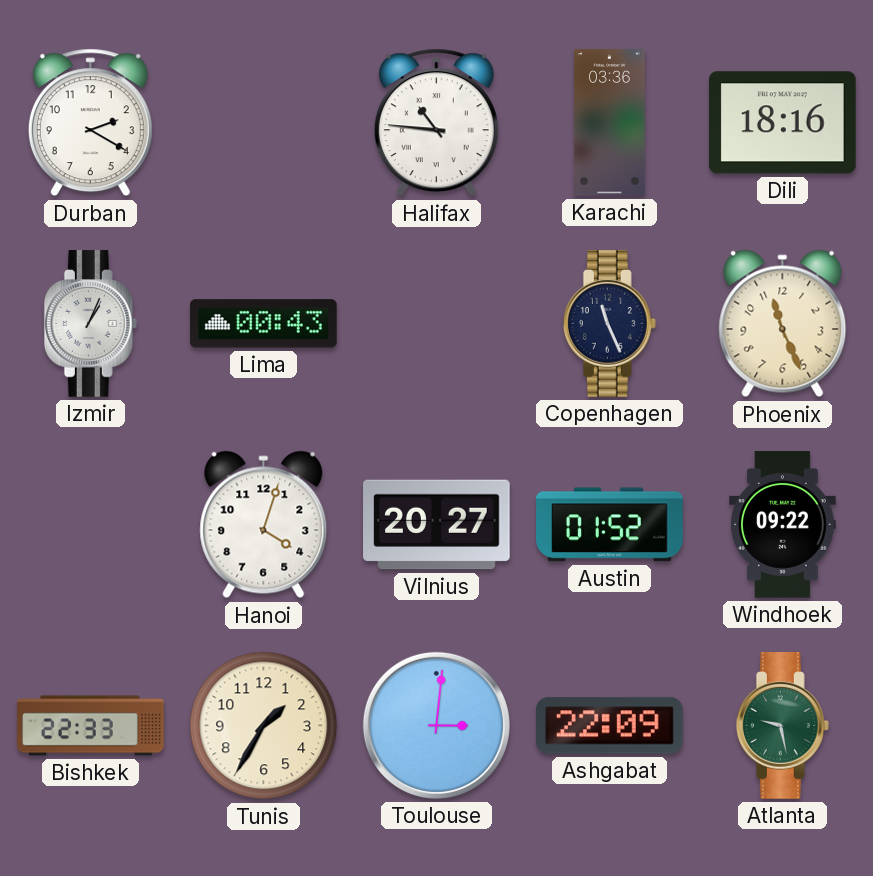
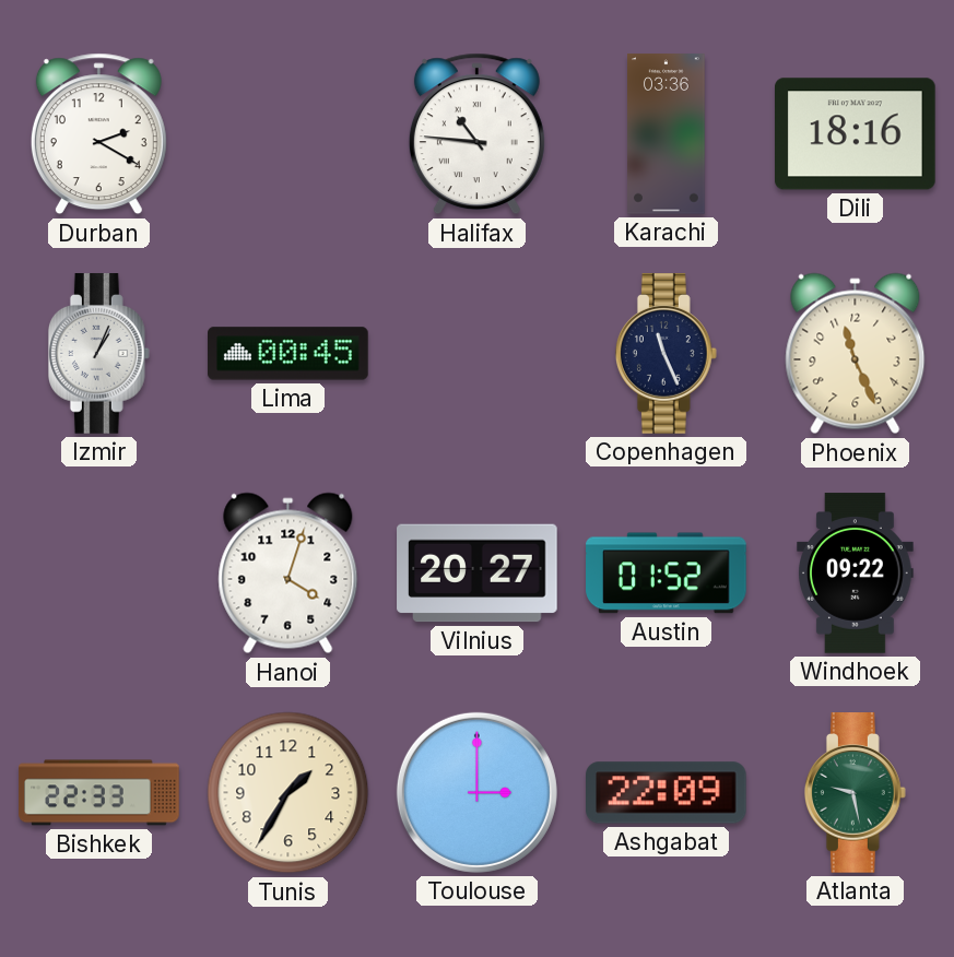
Lima: 00:43 -> 00:45 (288, 354)
Toulouse: 3:01 -> 3:00 (476, 792)
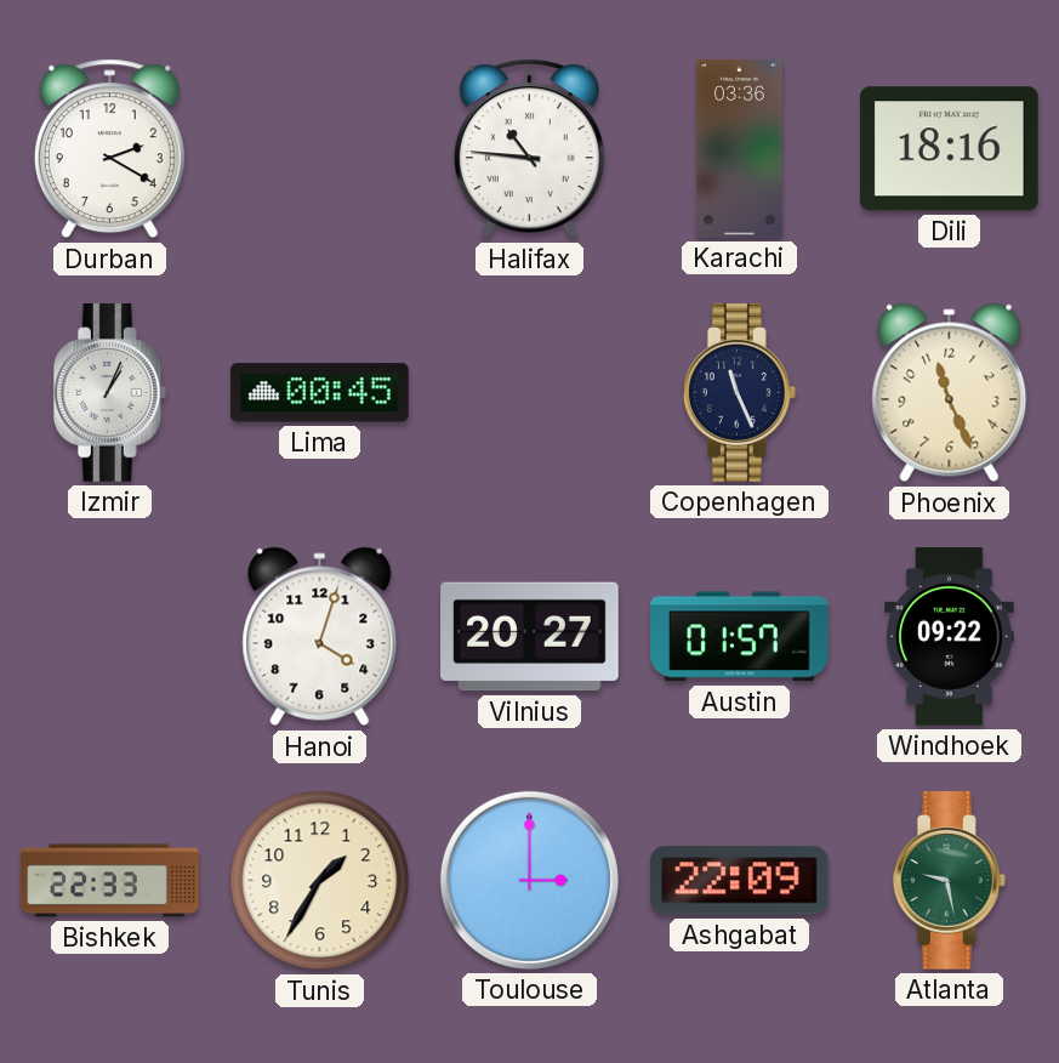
Austin: 01:52 -> 01:57 (740, 637)
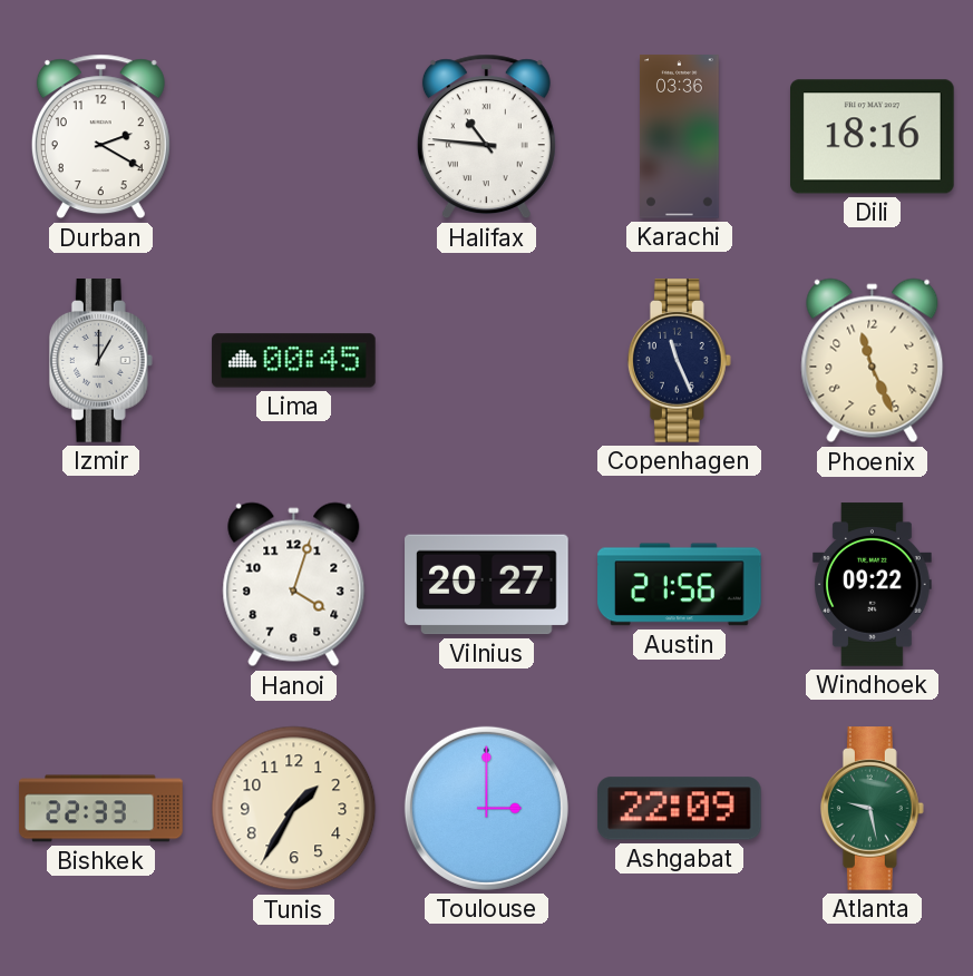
Izmir: 1:04 -> 1:00 (100, 361)
Austin: 01:57 -> 21:56 (680, 585)
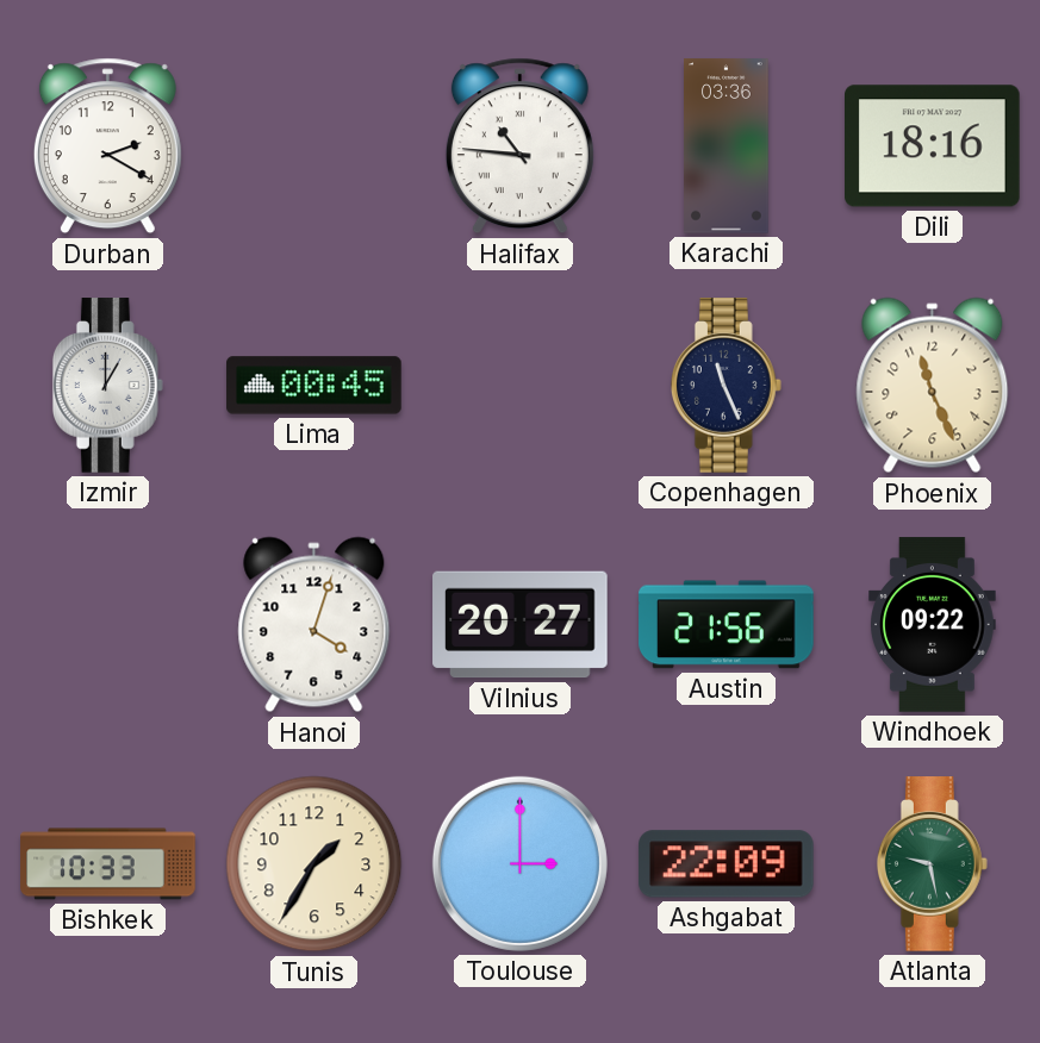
Bishkek: 22:33 -> 10:33 (108, 864)
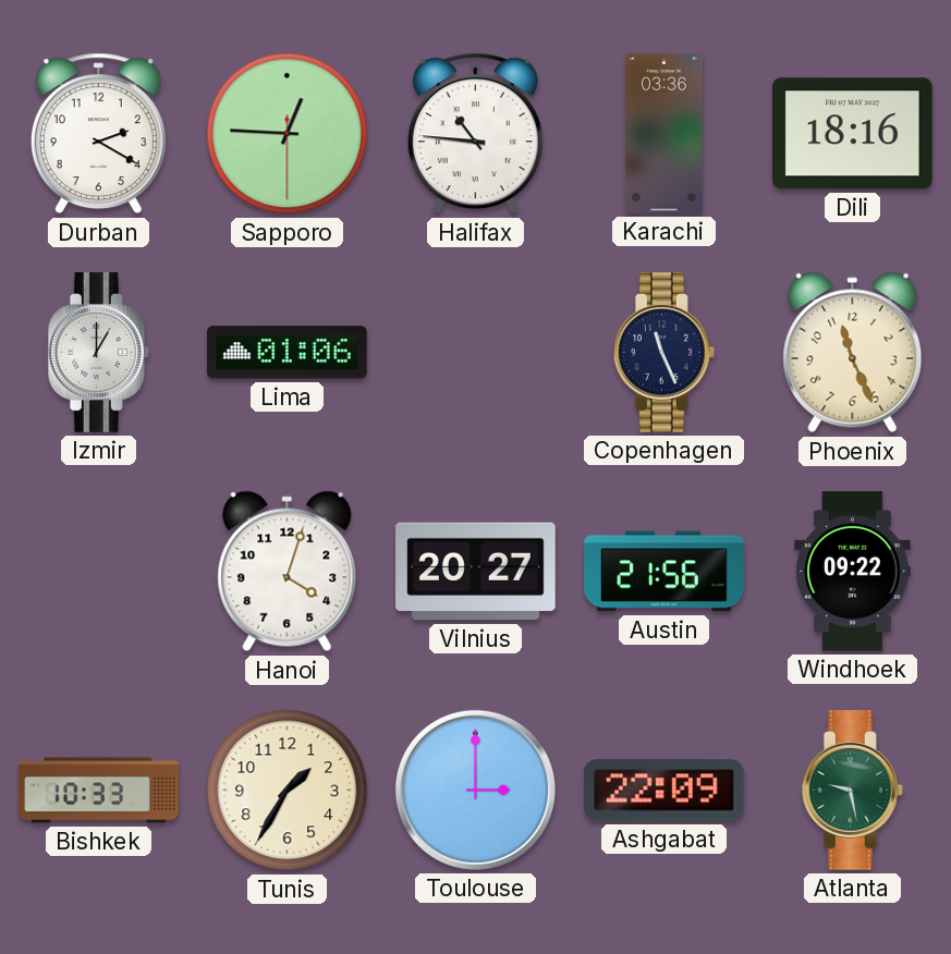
Sapporo: none -> 12:45 (288, 134)
Lima: 00:45 -> 01:06 (288, 353)
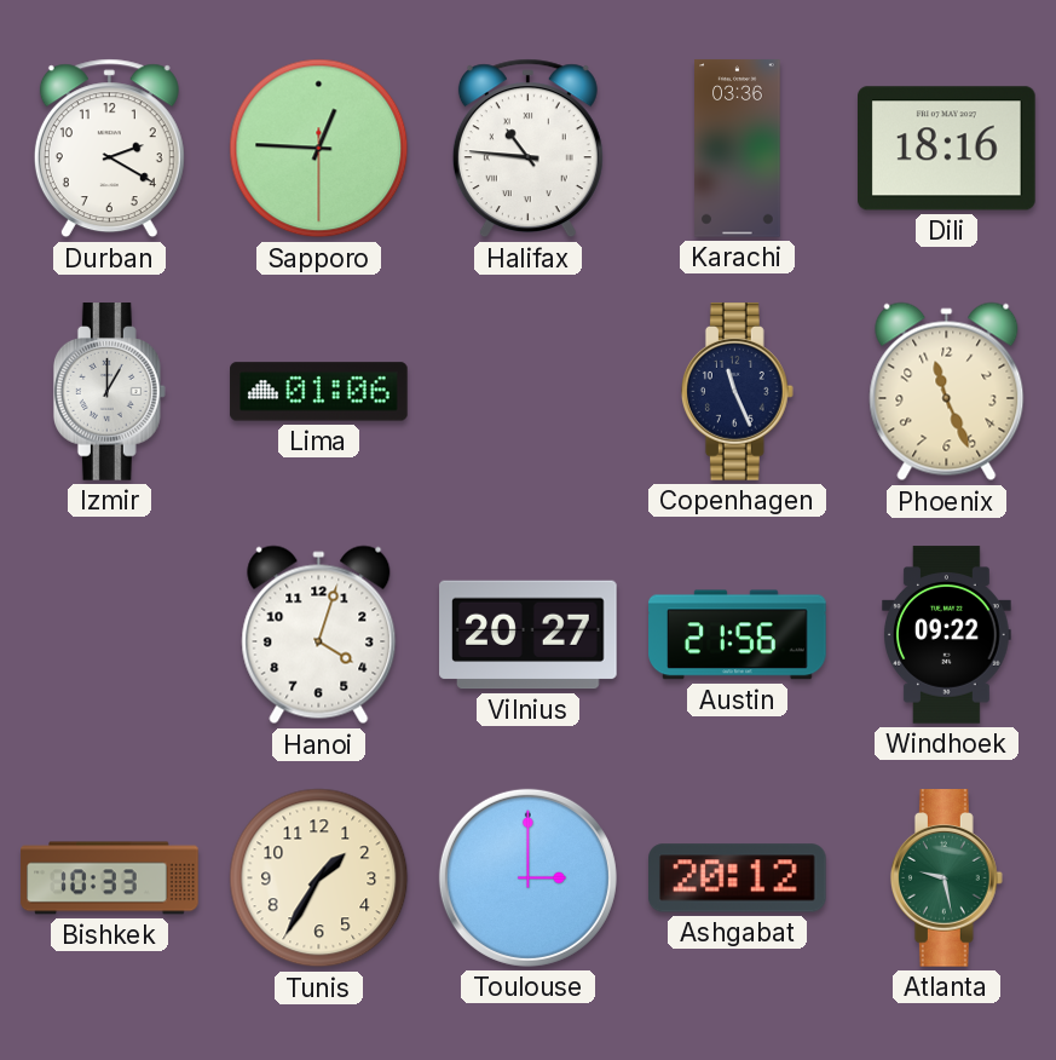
Ashgabat: 22:09 -> 20:12 (738, 878)
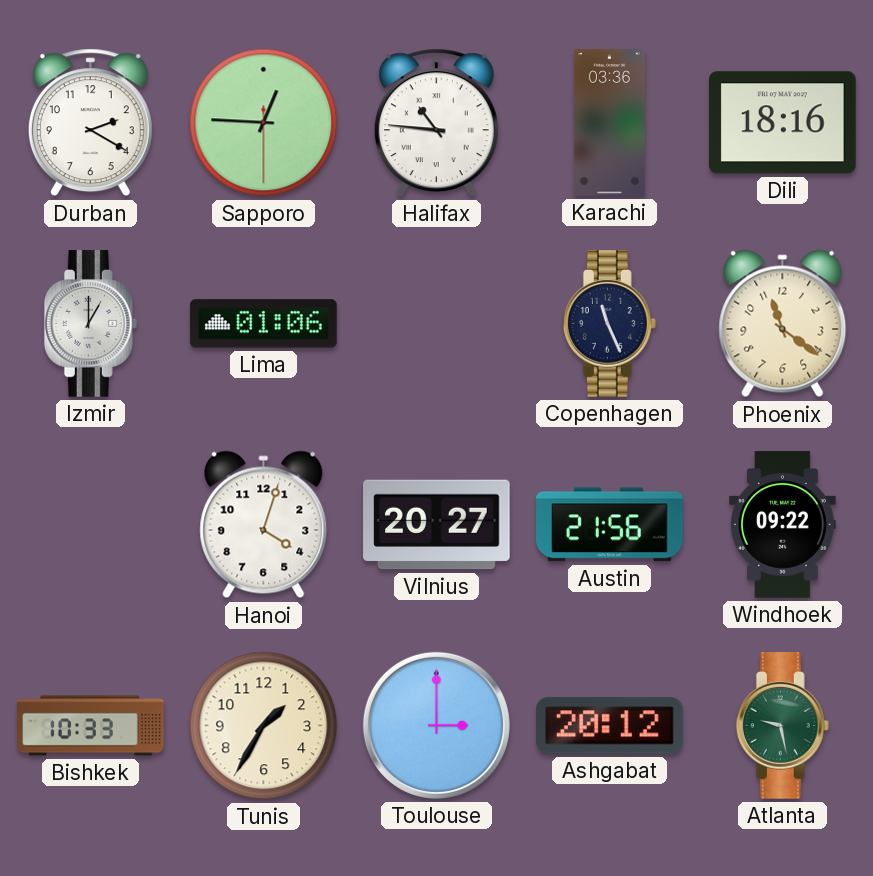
Phoenix: 11:26 -> 11:21 (783, 324)
